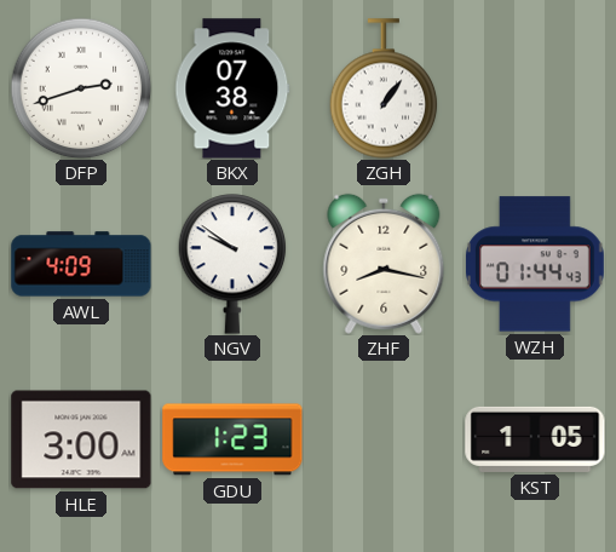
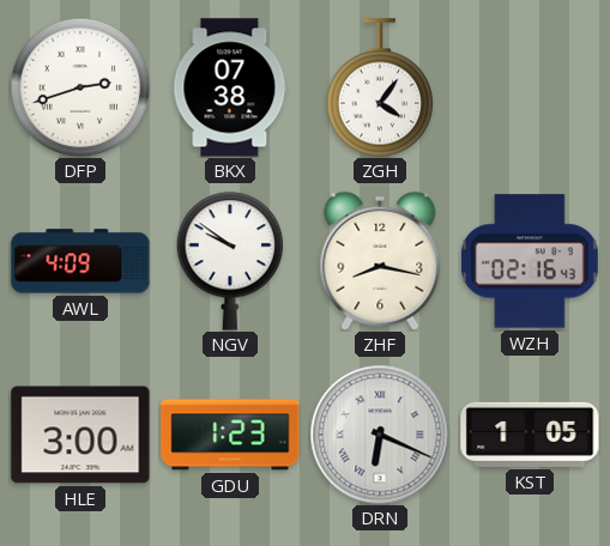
ZGH: 1:06 -> 4:06 (380, 87)
WZH: 01:44 -> 02:16 (530, 261)
DRN: none -> 6:19 (380, 435)
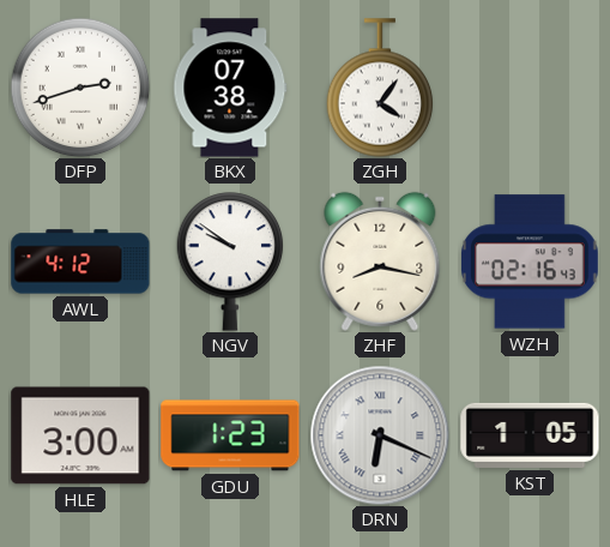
AWL: 4:09 -> 4:12 (80, 262)
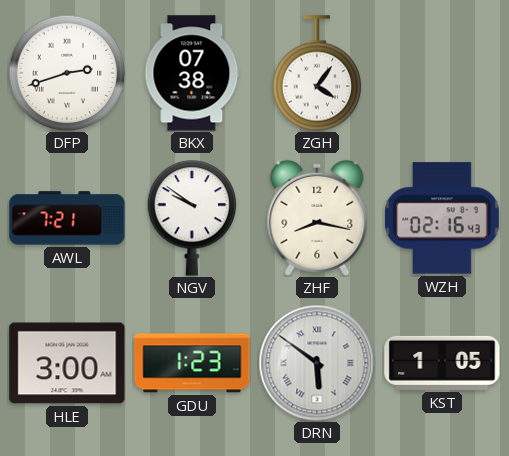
AWL: 4:12 -> 7:21 (67, 218)
DRN: 6:19 -> 5:51 (317, 363)
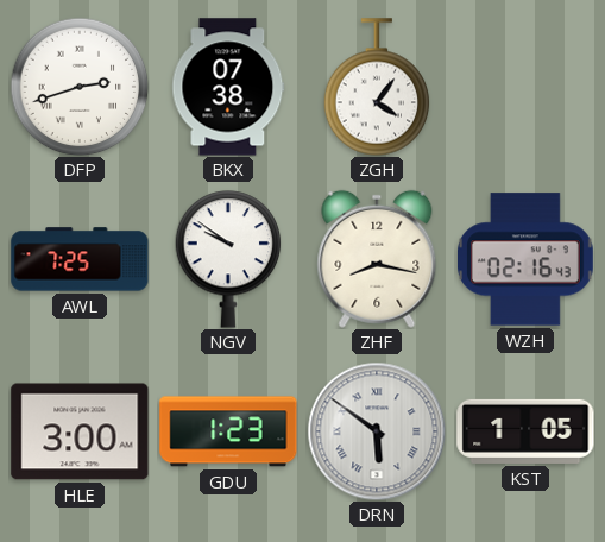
AWL: 7:21 -> 7:25 (80, 259)
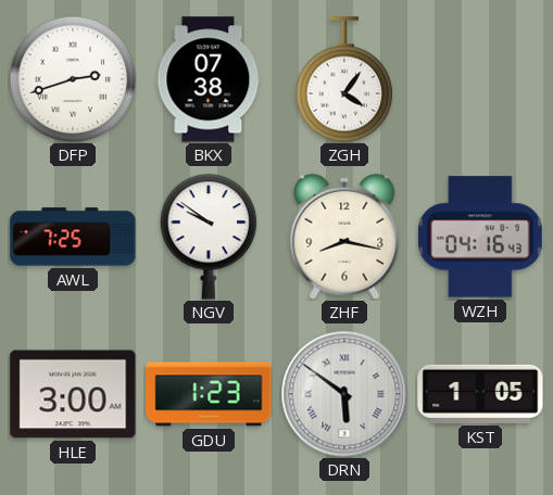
WZH: 02:16 -> 04:16 (480, 237)
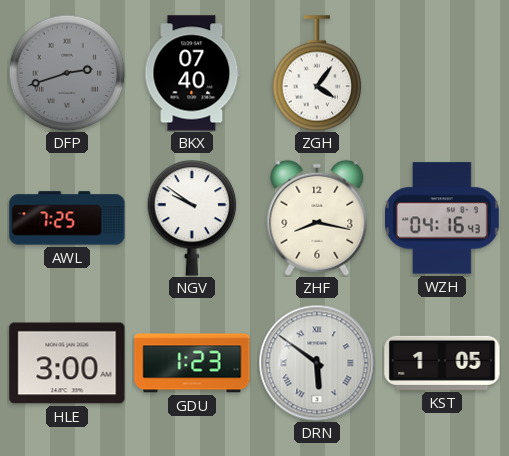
DFP dial: white -> grey (67, 73)
BKX: 07:38 -> 07:40 (192, 73)
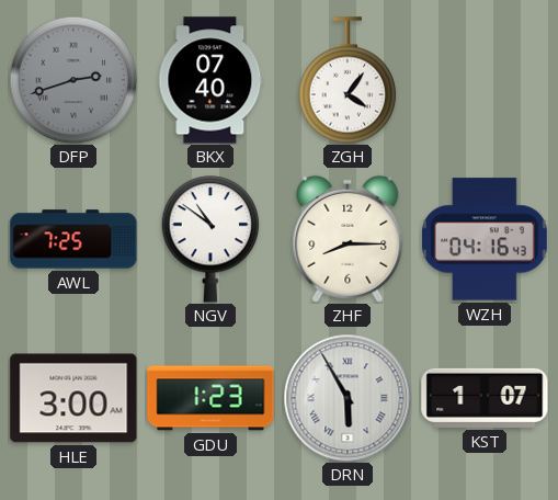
NGV: 9:51 -> 10:51 (210, 239)
ZHF: 8:17 -> 8:15 (348, 239)
DRN: 5:51 -> 5:55 (348, 398)
KST: 1:05 -> 1:07 (485, 398)
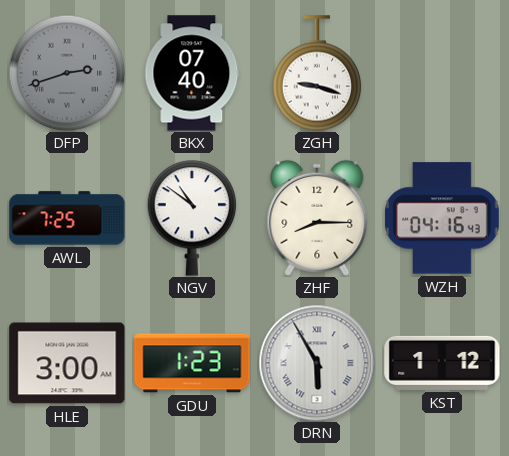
ZGH: 4:06 -> 9:18 (317, 73)
KST: 1:07 -> 1:12 (442, 363)
